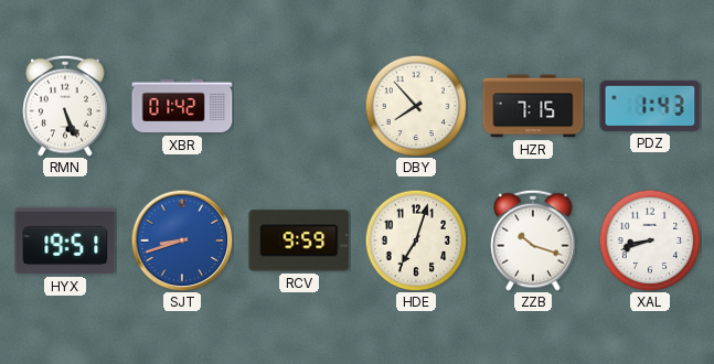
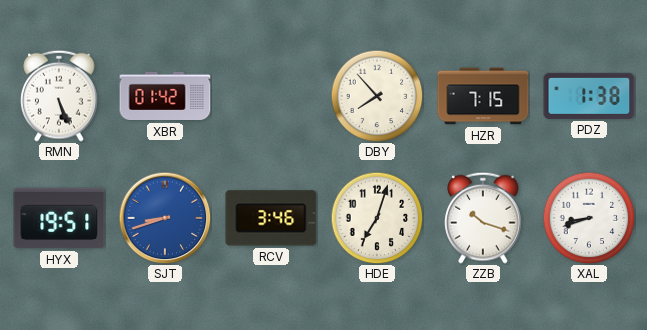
PDZ: 1:43 -> 1:38 (589, 96)
RCV: 9:59 -> 3:46 (271, 218)
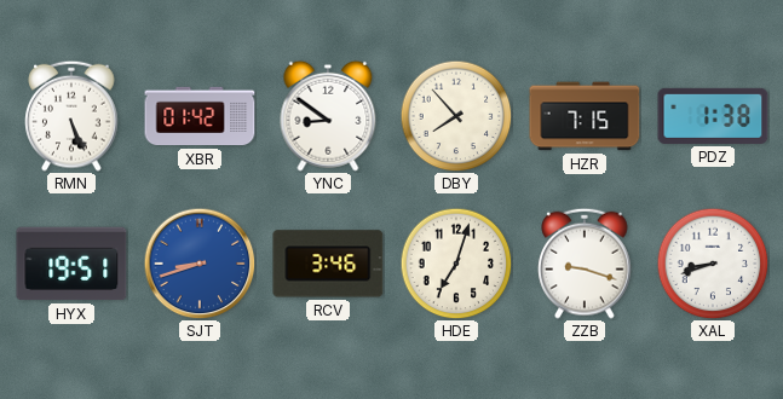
YNC: none -> 8:51 (328, 116)
ZZB: 10:18 -> 9:18 (585, 264)
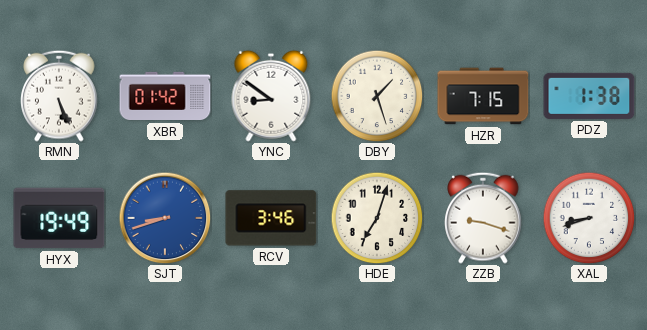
DBY: 7:53 -> 1:27 (377, 96)
HYX: 19:51 -> 19:49 (59, 218)
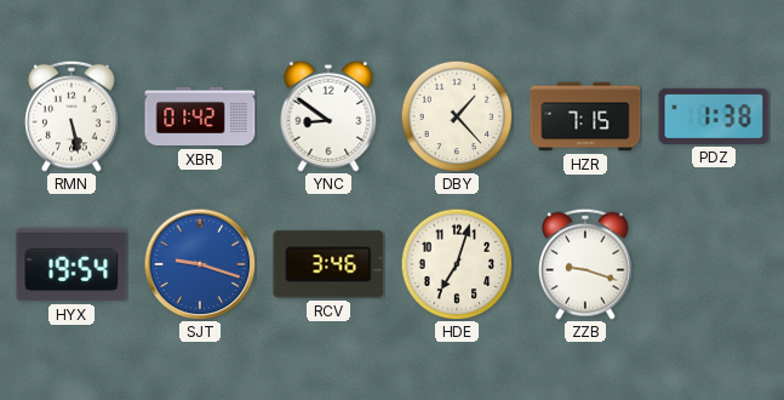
RMN: 5:26 -> 5:28 (71, 116)
DBY: 1:27 -> 1:23 (457, 116)
HYX: 19:49 -> 19:54 (71, 264)
SJT: 8:42 -> 9:18 (200, 264)
XAL: 8:42 -> none (589, 218)
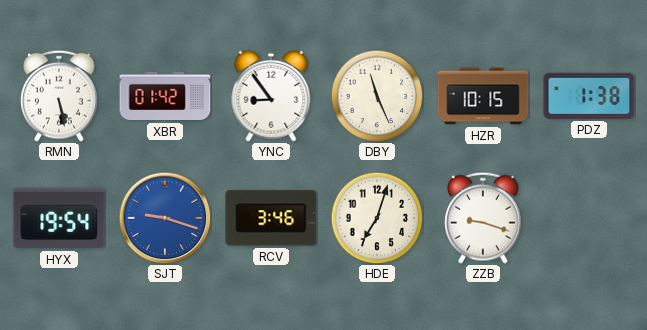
YNC: 8:51 -> 8:54 (271, 96)
DBY: 1:23 -> 11:26 (377, 96)
HZR: 7:15 -> 10:15 (483, 96)
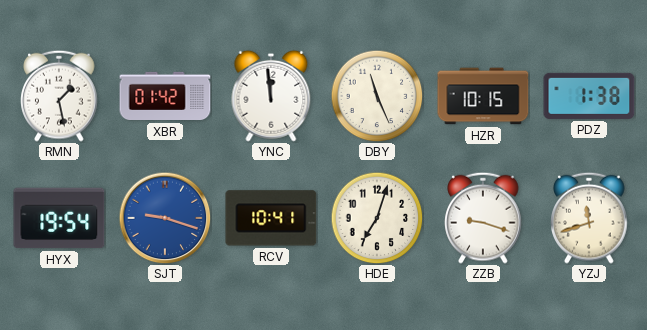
RMN: 5:28 -> 1:28 (59, 96)
YNC: 8:54 -> 11:59 (271, 96)
RCV: 3:46 -> 10:41 (271, 218)
YZJ: none -> 11:42 (589, 218)
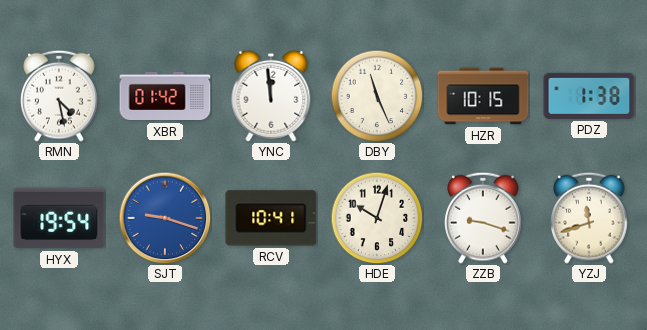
RMN: 1:28 -> 4:28 (59, 96)
HDE: 7:03 -> 10:03 (377, 218)
